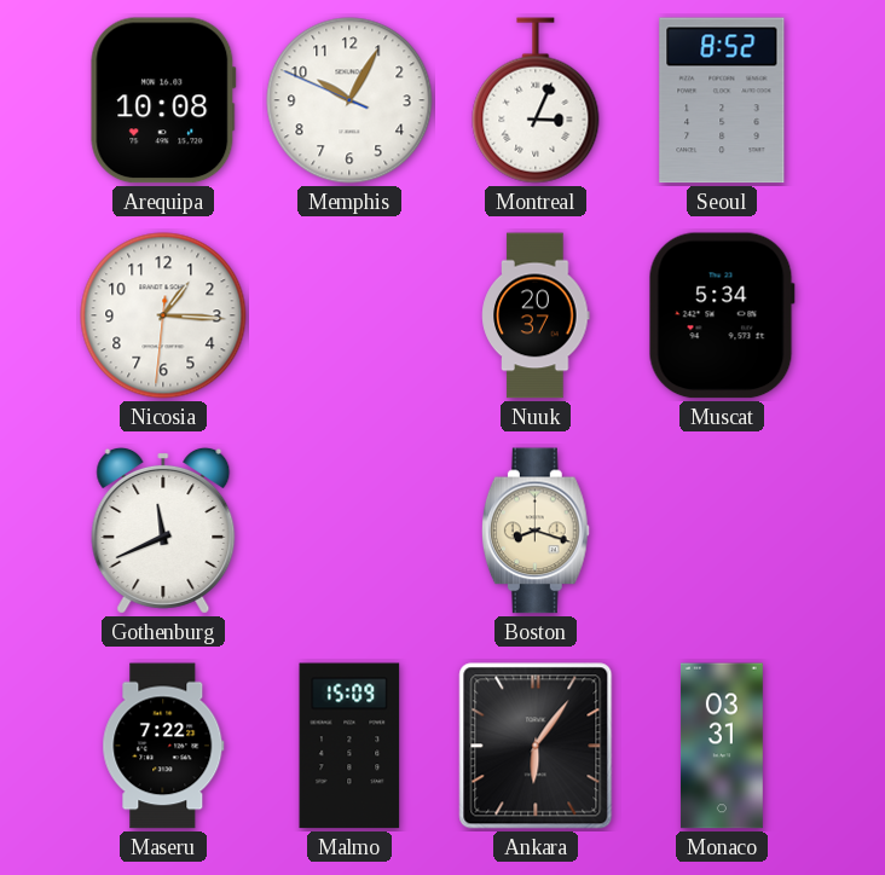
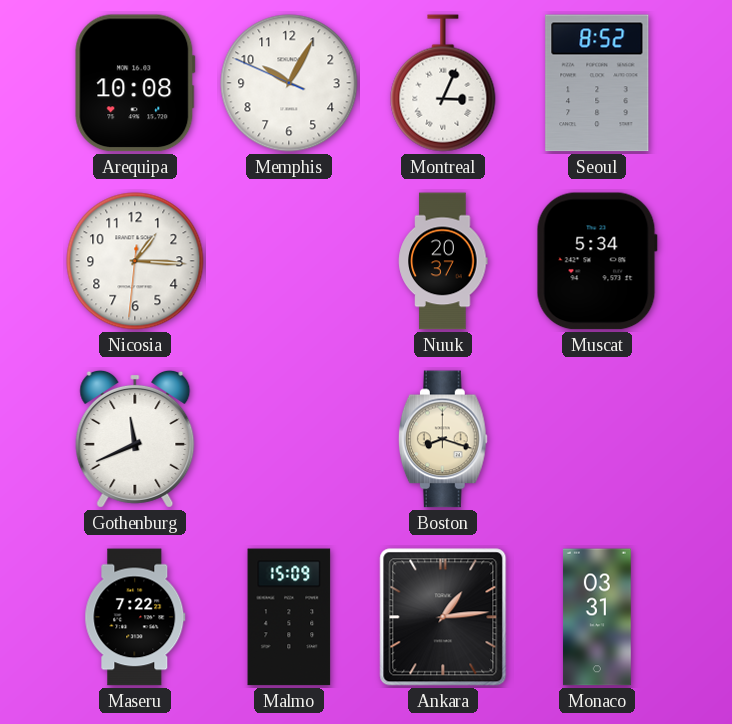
Ankara: 6:06 -> 1:14 (443, 617)
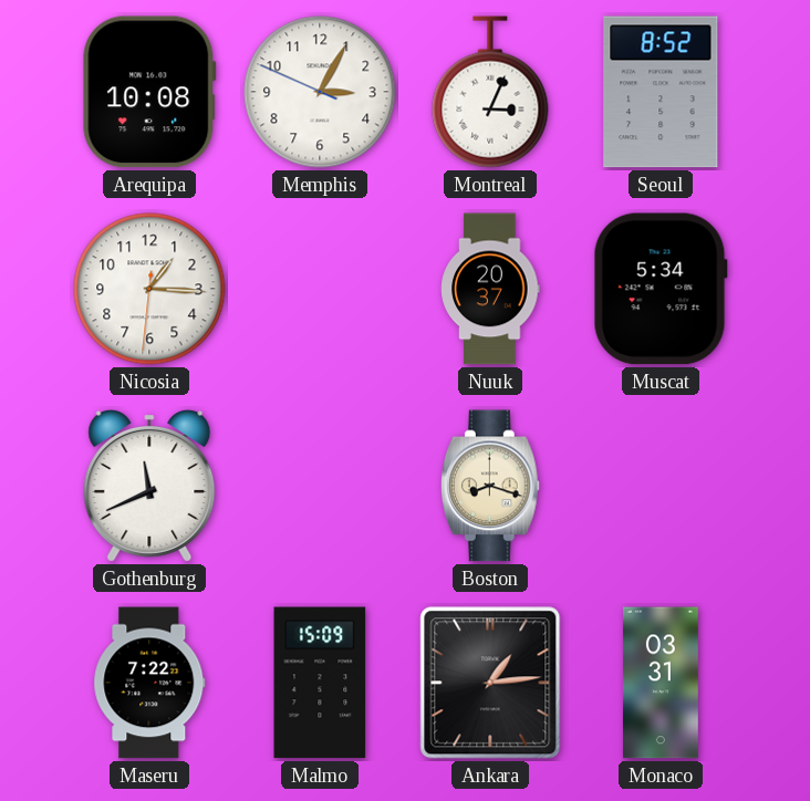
Memphis: 10:04 -> 3:04 (320, 92)
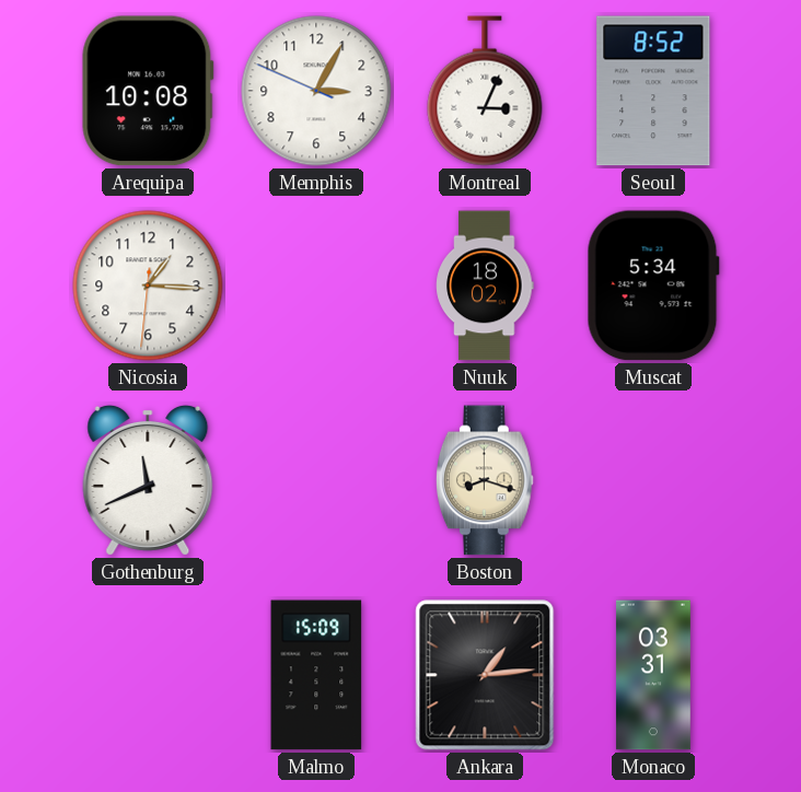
Nuuk: 20:37 -> 18:02 (485, 286)
Maseru: 7:22 -> none (149, 683)
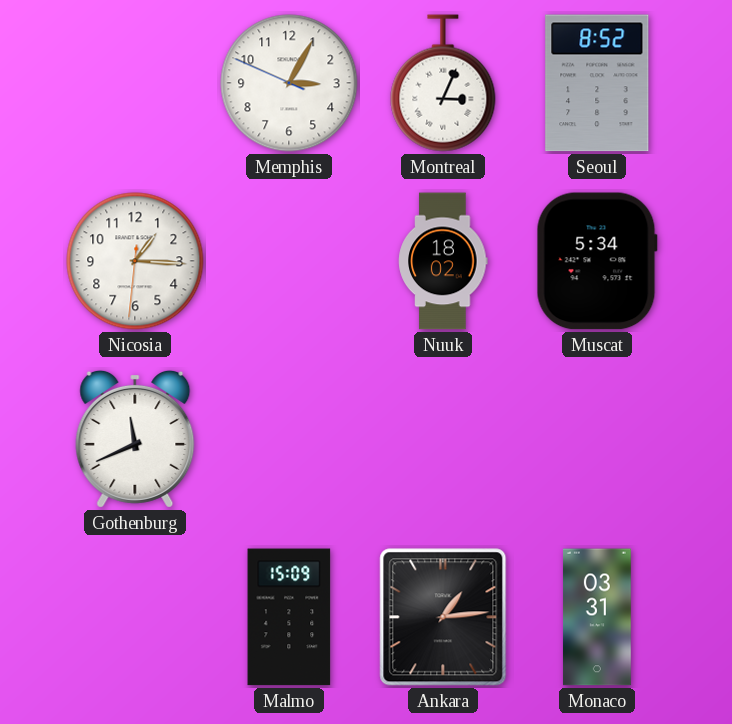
Arequipa: 10:08 -> none (148, 91)
Boston: 8:18 -> none (485, 480)
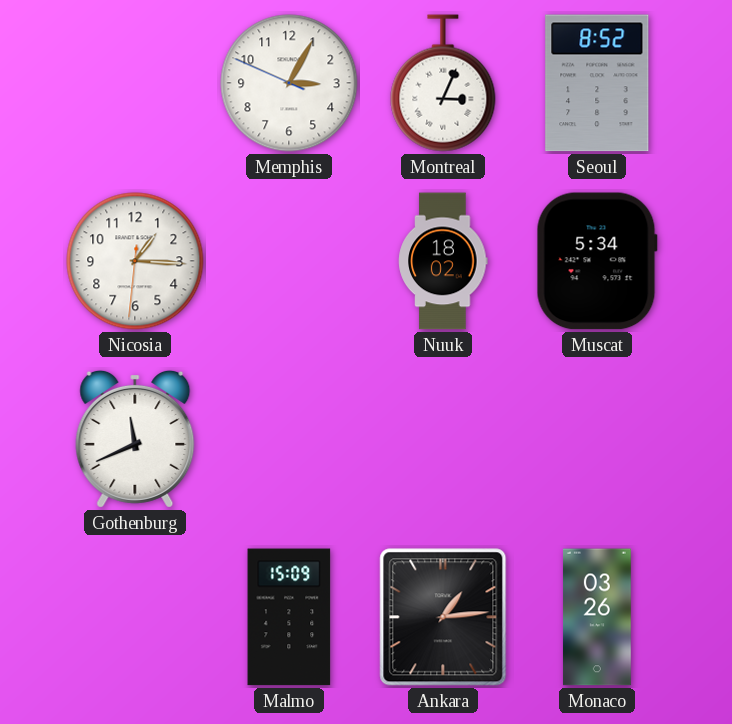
Monaco: 03:31 -> 03:26 (597, 617)
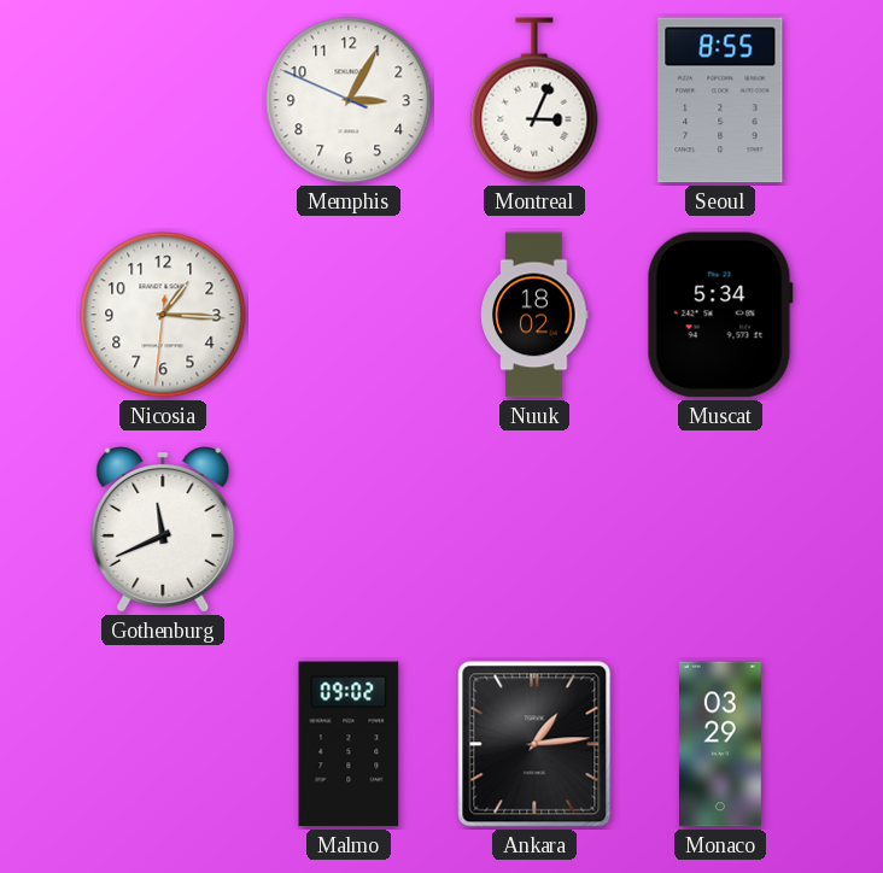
Seoul: 8:52 -> 8:55 (720, 100)
Malmo: 15:09 -> 09:02 (349, 744)
Monaco: 03:26 -> 03:29 (720, 744)
